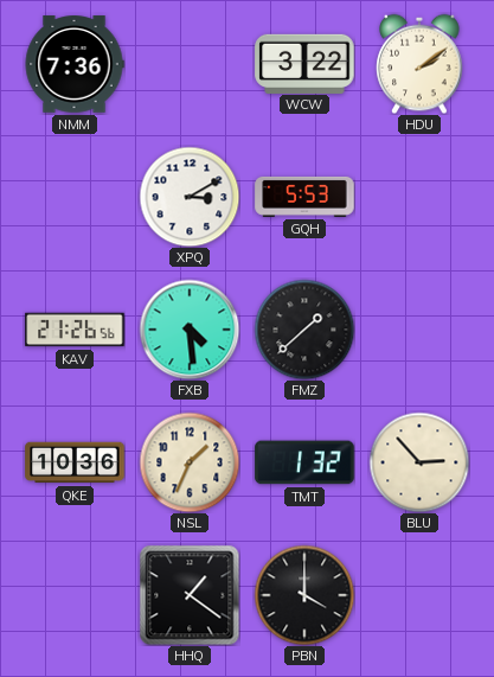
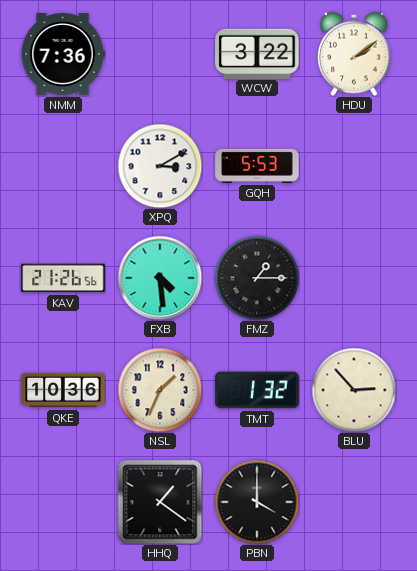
FMZ: 1:38 -> 1:15 (257, 278)
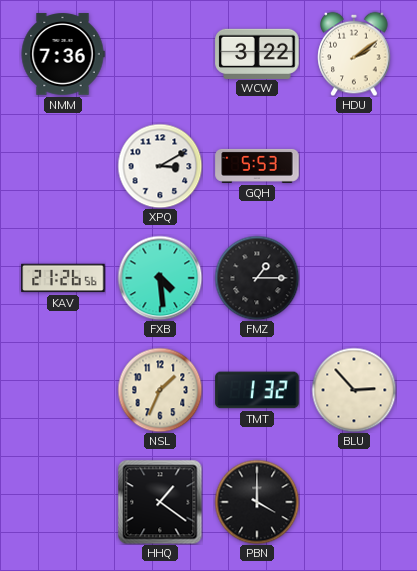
QKE: 10:36 -> none (63, 390)
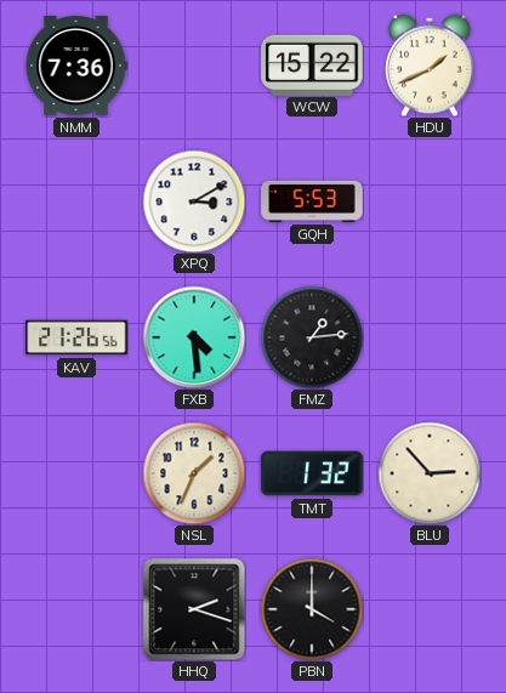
WCW: 3:22 -> 15:22 (312, 64)
HDU: 2:09 -> 1:41 (430, 66)
FMZ: 1:15 -> 1:14 (312, 337)
HHQ: 1:21 -> 2:18 (194, 609)
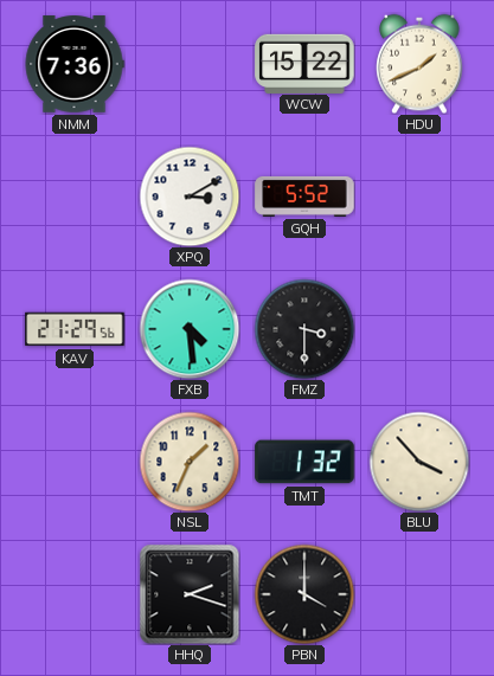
GQH: 5:53 -> 5:52 (304, 197)
KAV: 21:26 -> 21:29 (75, 329)
FMZ: 1:14 -> 3:30 (304, 329)
BLU: 2:53 -> 3:53 (419, 462)
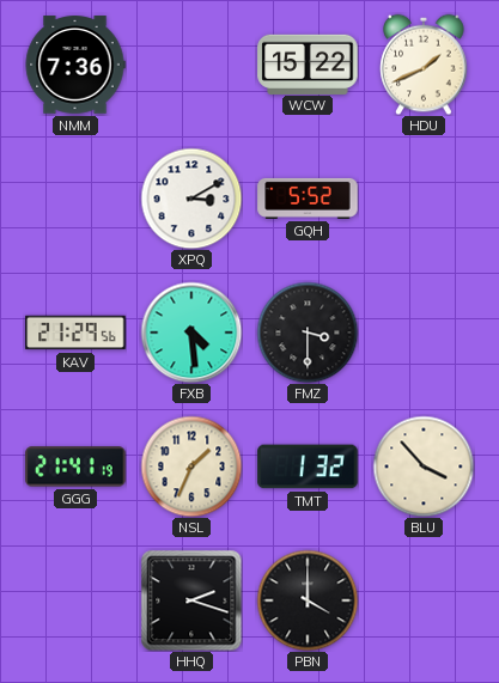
GGG: none -> 21:41 (75, 466)
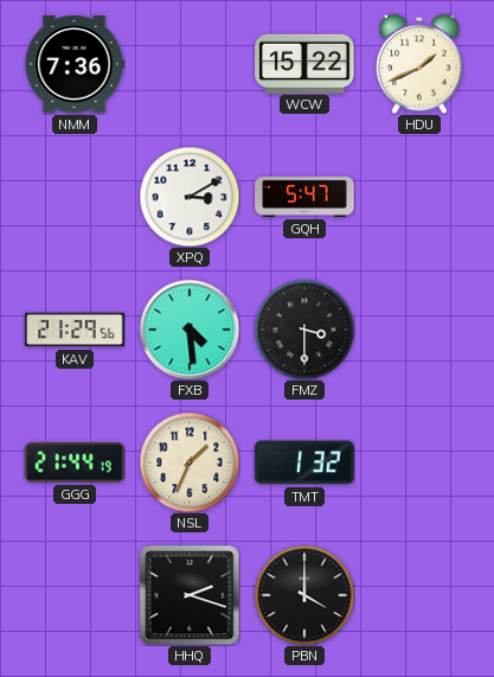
GQH: 5:52 -> 5:47 (304, 197)
GGG: 21:41 -> 21:44 (75, 462)
BLU: 3:53 -> none (424, 466)
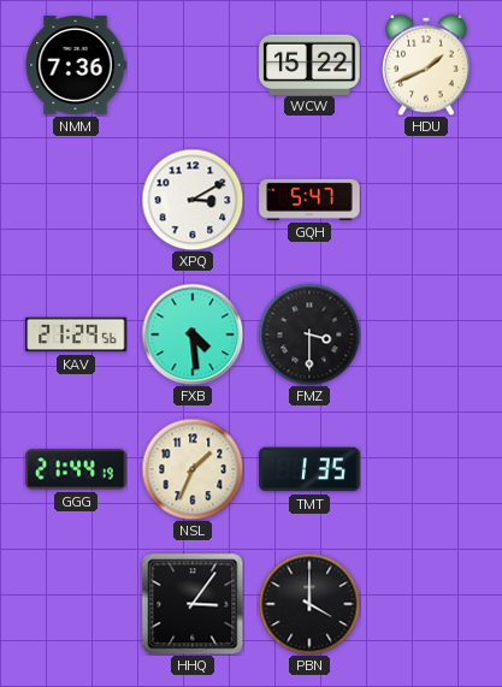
TMT: 1:32 -> 1:35 (309, 469)
HHQ: 2:18 -> 3:06 (193, 604)
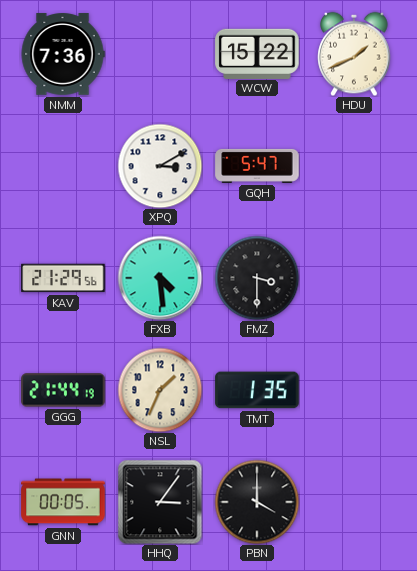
GNN: none -> 00:05 (63, 502)
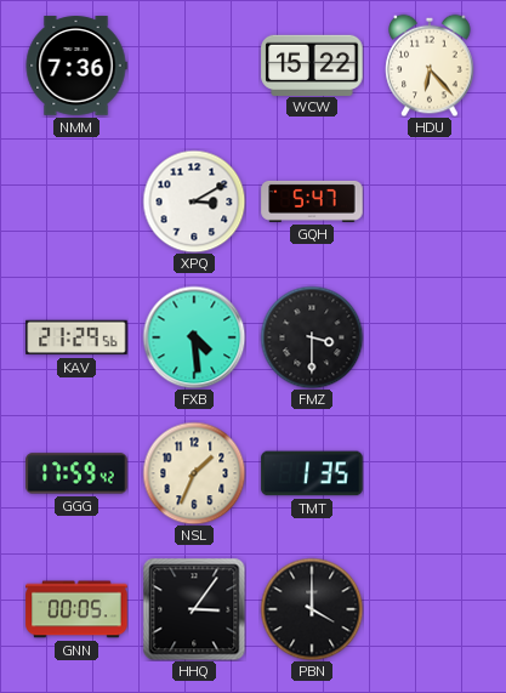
HDU: 1:41 -> 6:23 (430, 66)
GGG: 21:44 -> 17:59 (76, 473)
